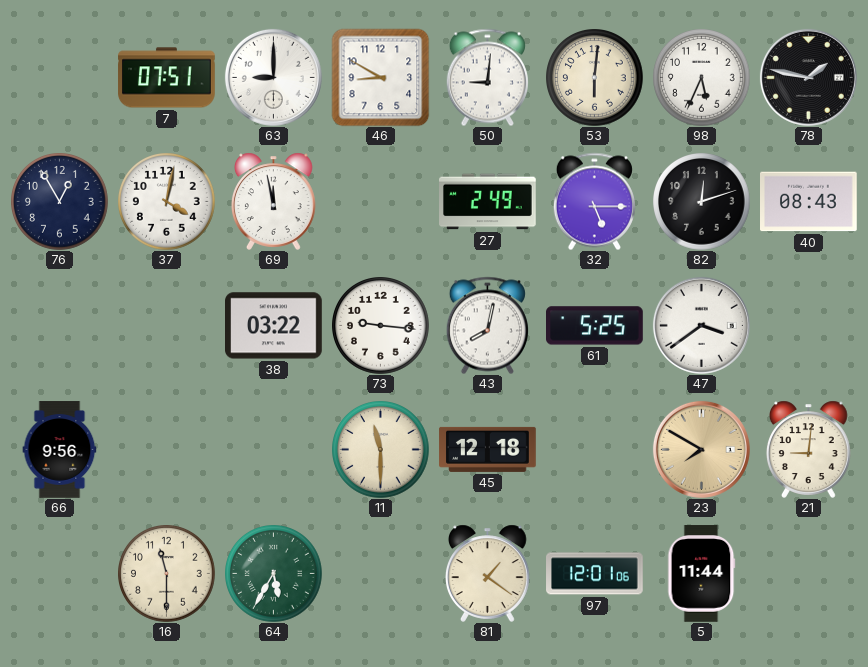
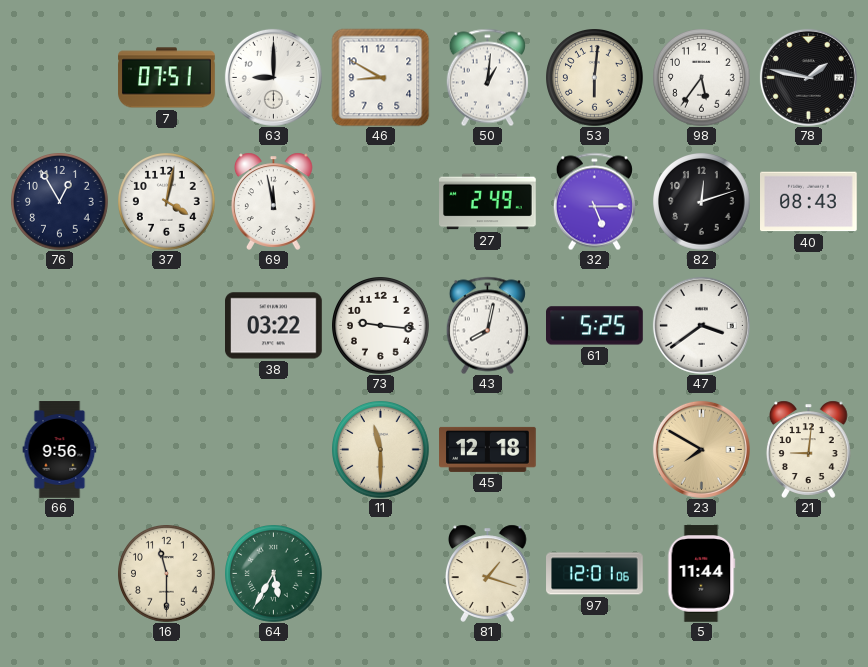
50: 9:01 -> 1:01 (487, 77)
98: 5:34 -> 5:36 (702, 78)
81: 1:21 -> 1:18 (487, 573)
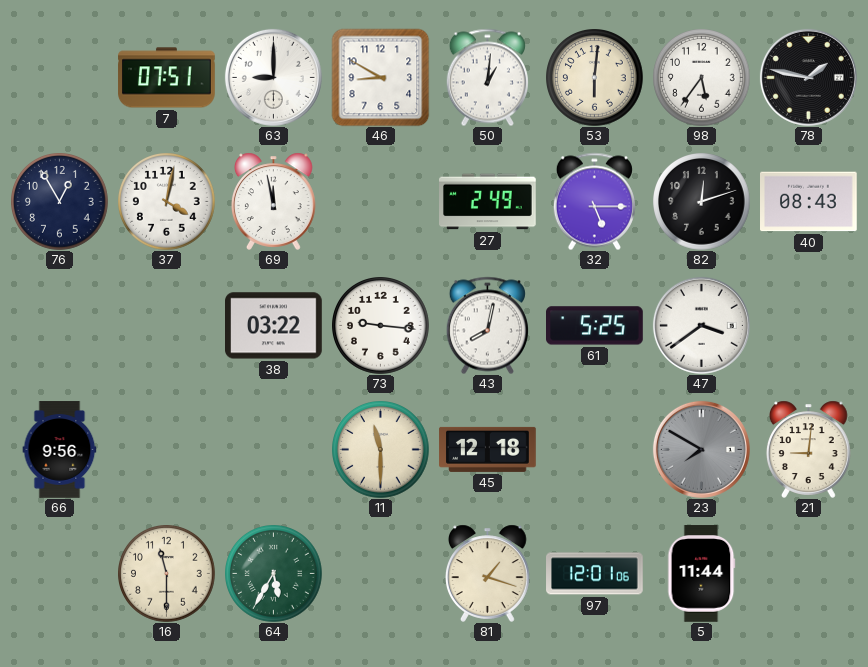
23 dial: champagne -> grey (701, 449)
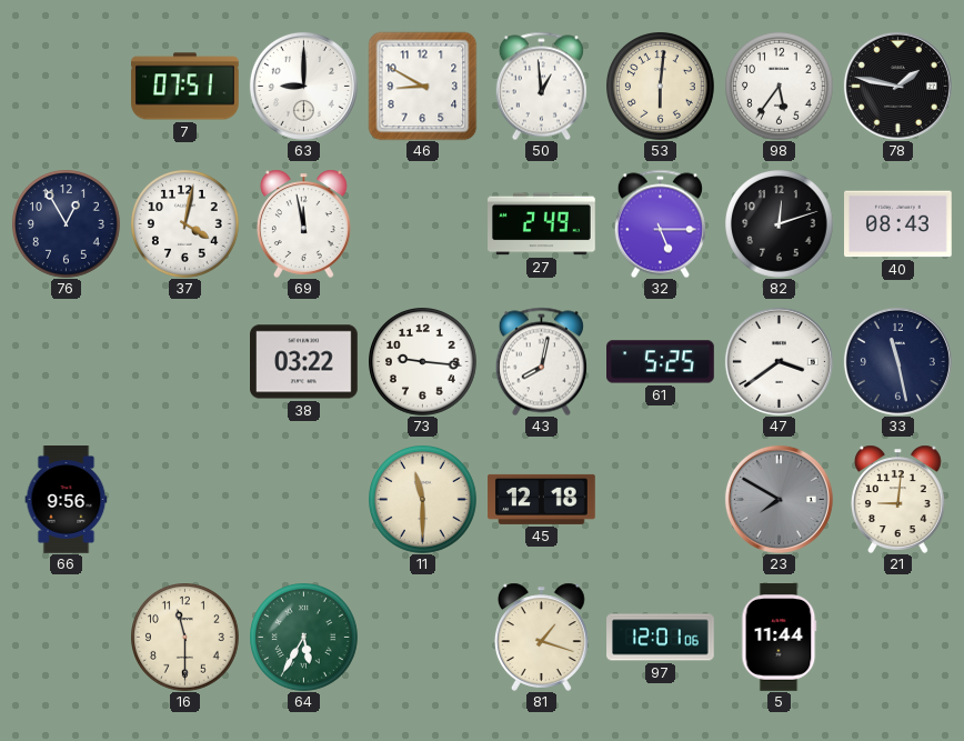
50: 1:01 -> 12:59 (541, 86)
33: none -> 11:28 (897, 361)
